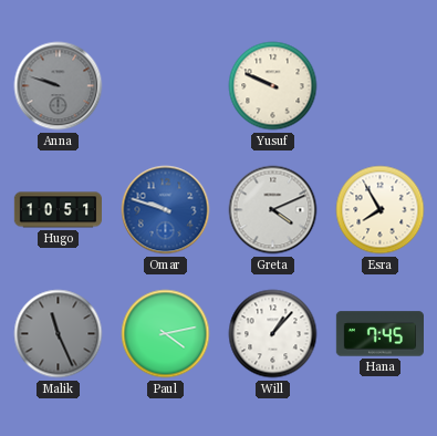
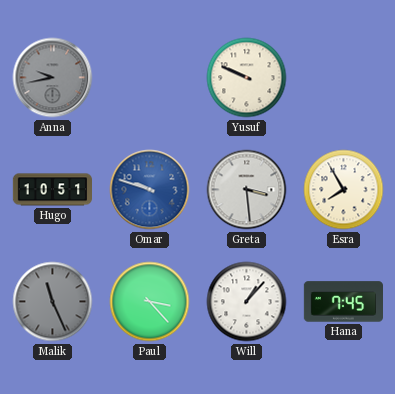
Anna: 9:48 -> 9:43 (53, 78)
Greta: 4:11 -> 3:29 (247, 190)
Paul: 4:13 -> 3:23 (150, 302)
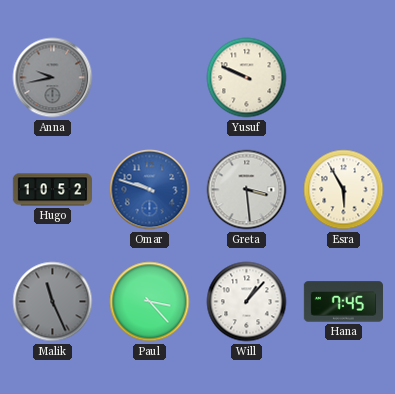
Hugo: 10:51 -> 10:52 (52, 190)
Esra: 7:55 -> 5:55 (344, 190)
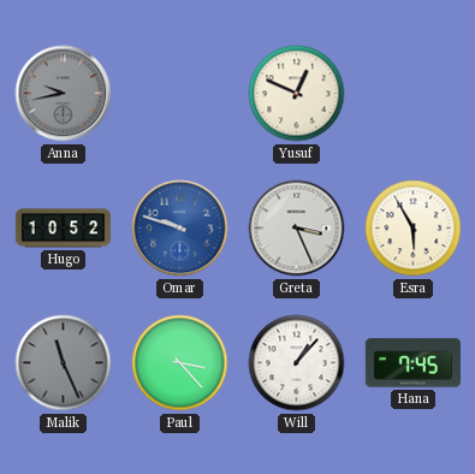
Yusuf: 9:49 -> 12:49 (297, 94)
Greta: 3:29 -> 3:26 (297, 229)
